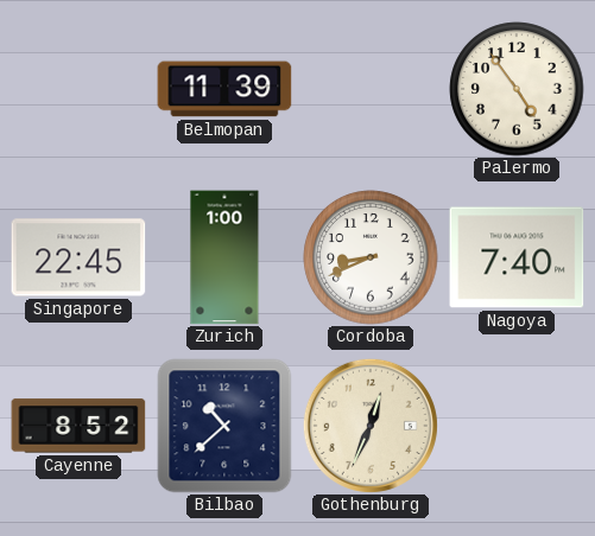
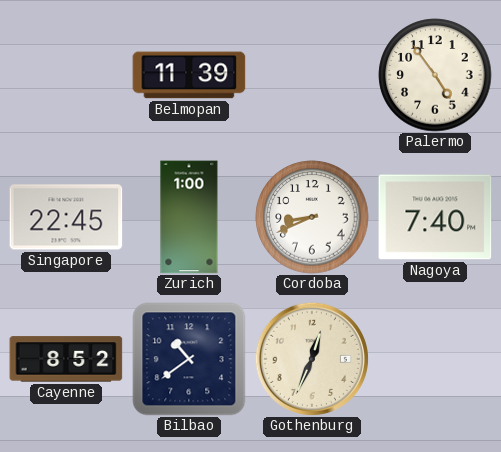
Bilbao: 10:38 -> 10:39 (189, 359)
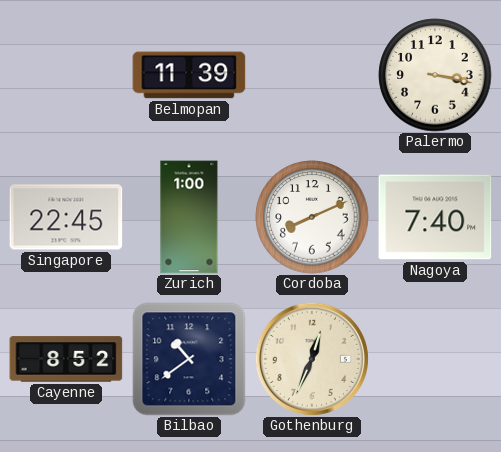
Palermo: 4:54 -> 3:17 (435, 75)
Cordoba: 8:41 -> 8:11 (312, 217)
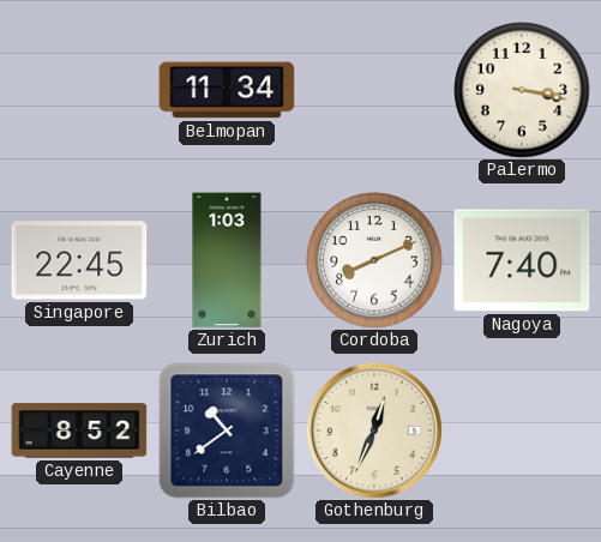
Belmopan: 11:39 -> 11:34 (227, 90)
Zurich: 1:00 -> 1:03 (227, 260)
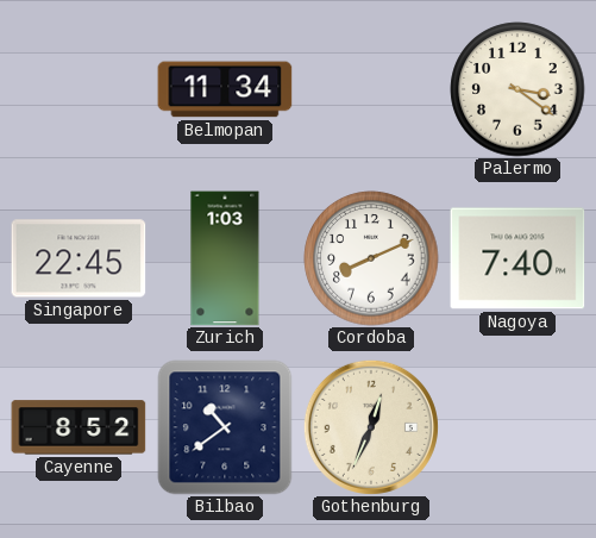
Palermo: 3:17 -> 3:21 (517, 89)
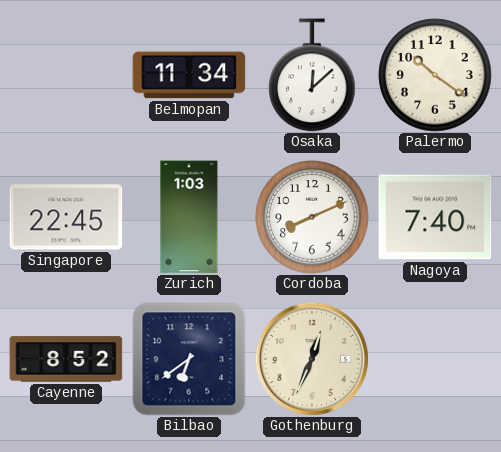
Osaka: none -> 12:08 (312, 75)
Palermo: 3:21 -> 10:21 (435, 75)
Bilbao: 10:39 -> 6:39 (189, 359)
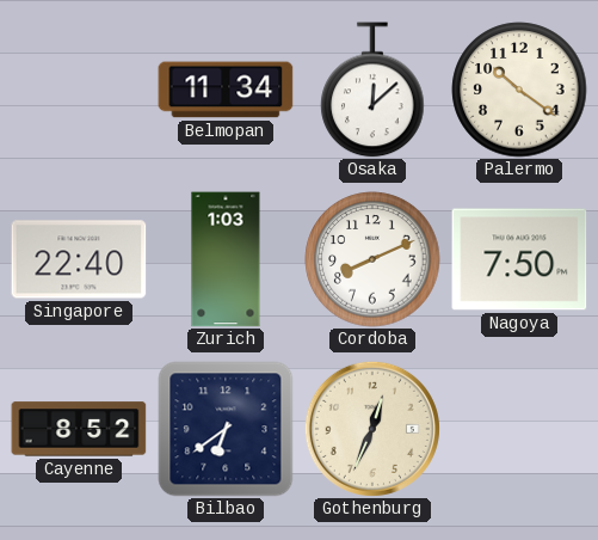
Singapore: 22:45 -> 22:40 (79, 259)
Nagoya: 7:40 -> 7:50 (519, 259)
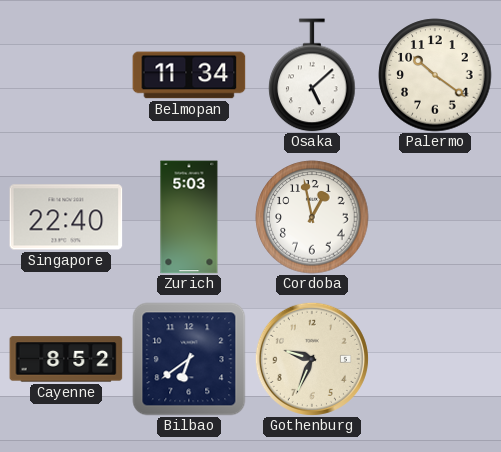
Osaka: 12:08 -> 5:08 (312, 75)
Zurich: 1:03 -> 5:03 (189, 217)
Cordoba: 8:11 -> 12:58 (312, 217)
Nagoya: 7:50 -> none (519, 259)
Gothenburg: 12:34 -> 9:34 (312, 359)
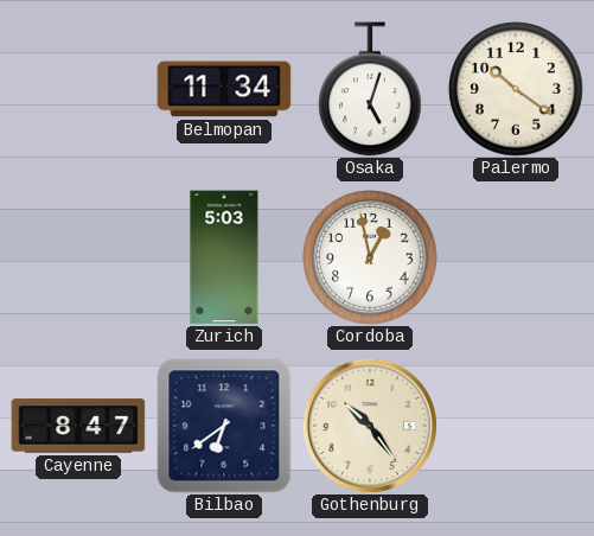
Osaka: 5:08 -> 5:03 (370, 89)
Singapore: 22:40 -> none (66, 217)
Cayenne: 8:52 -> 8:47 (78, 426)
Gothenburg: 9:34 -> 10:24 (370, 426)
